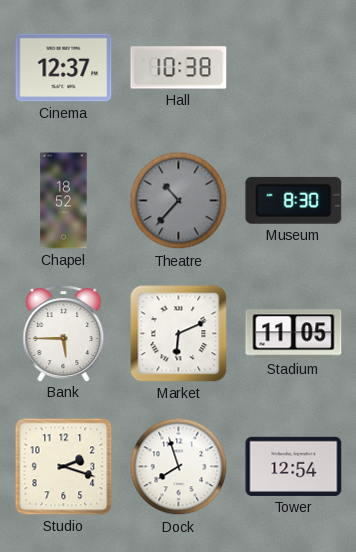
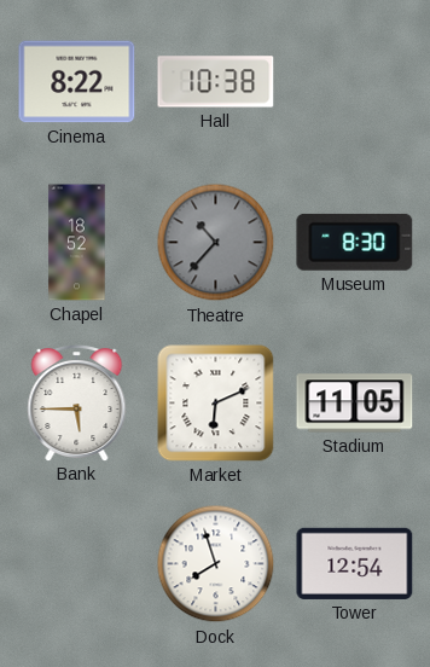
Cinema: 12:37 -> 8:22 (77, 82)
Studio: 2:18 -> none (64, 467)
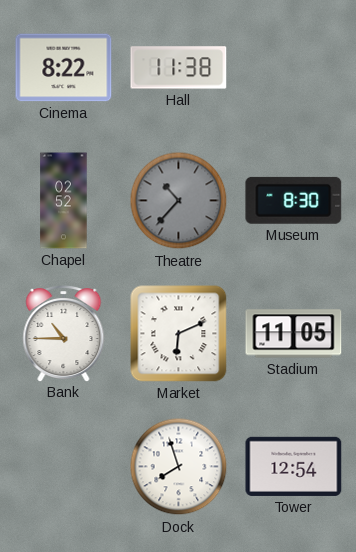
Hall: 10:38 -> 11:38 (179, 68)
Chapel: 18:52 -> 02:52 (64, 201)
Bank: 5:45 -> 10:45 (64, 334)
